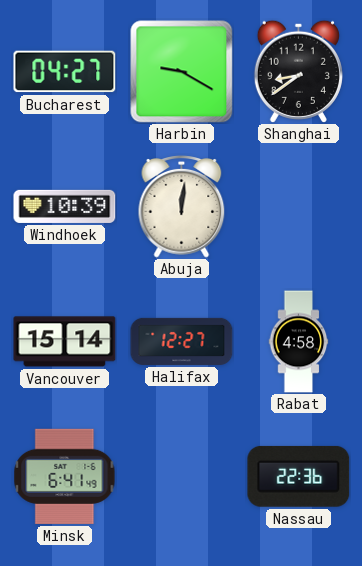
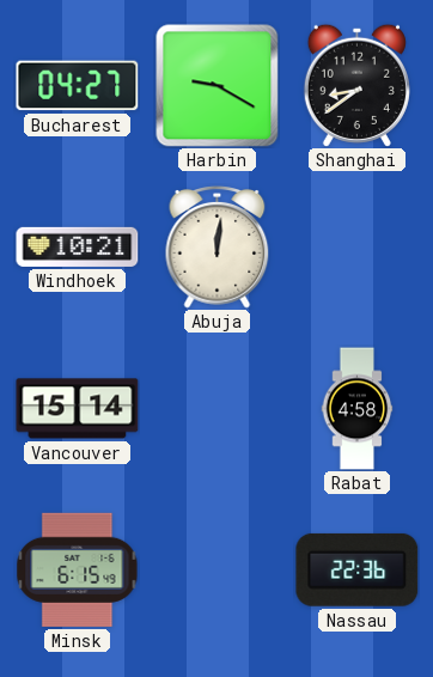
Windhoek: 10:39 -> 10:21 (78, 246)
Halifax: 12:27 -> none (182, 341)
Minsk: 6:41 -> 6:15 (78, 569)
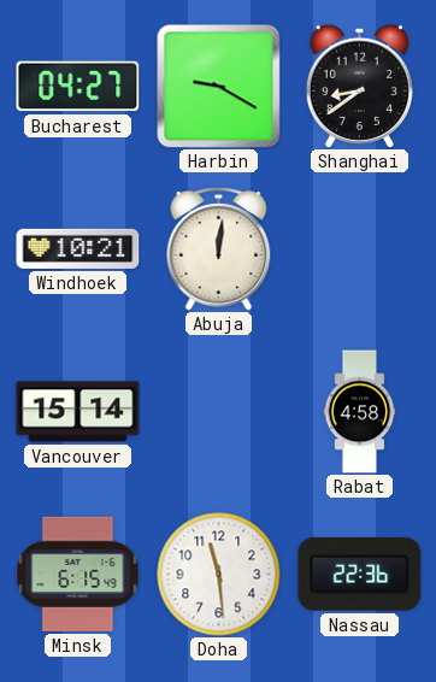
Doha: none -> 11:29 (219, 575)
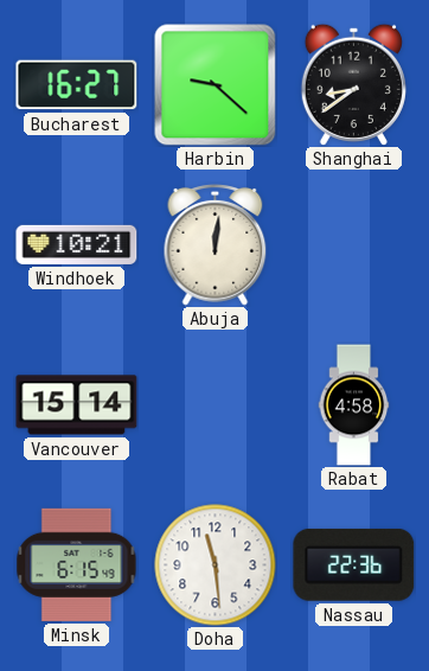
Bucharest: 04:27 -> 16:27 (77, 85)
Harbin: 9:20 -> 9:22 (216, 85)
